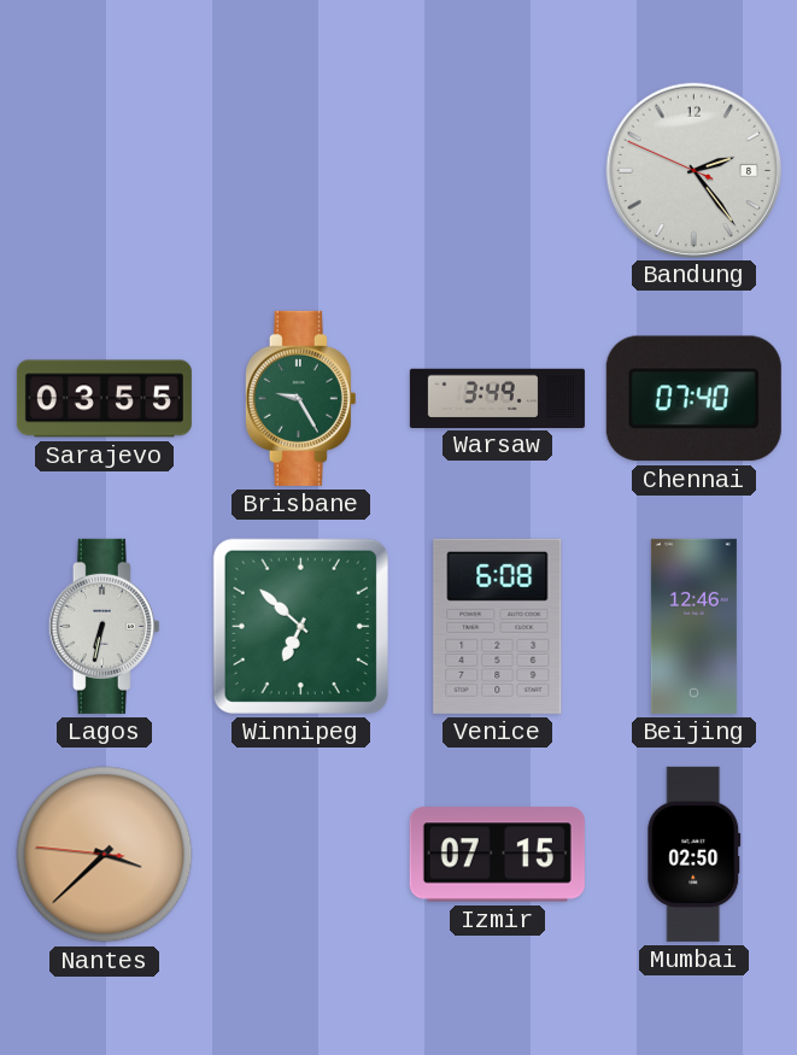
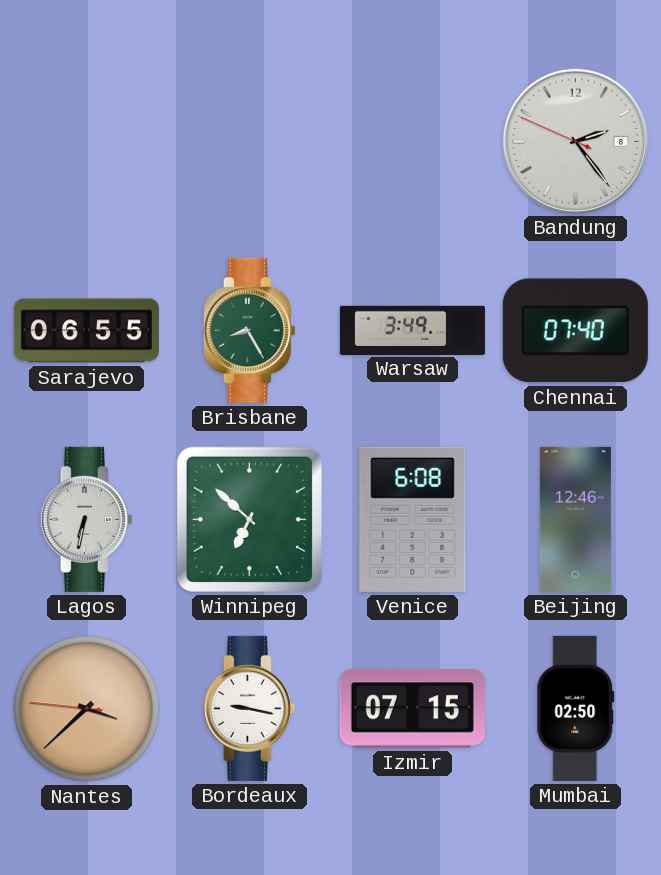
Sarajevo: 03:55 -> 06:55 (86, 331)
Brisbane: 9:25 -> 8:25 (249, 330)
Bordeaux: none -> 9:17 (249, 708)
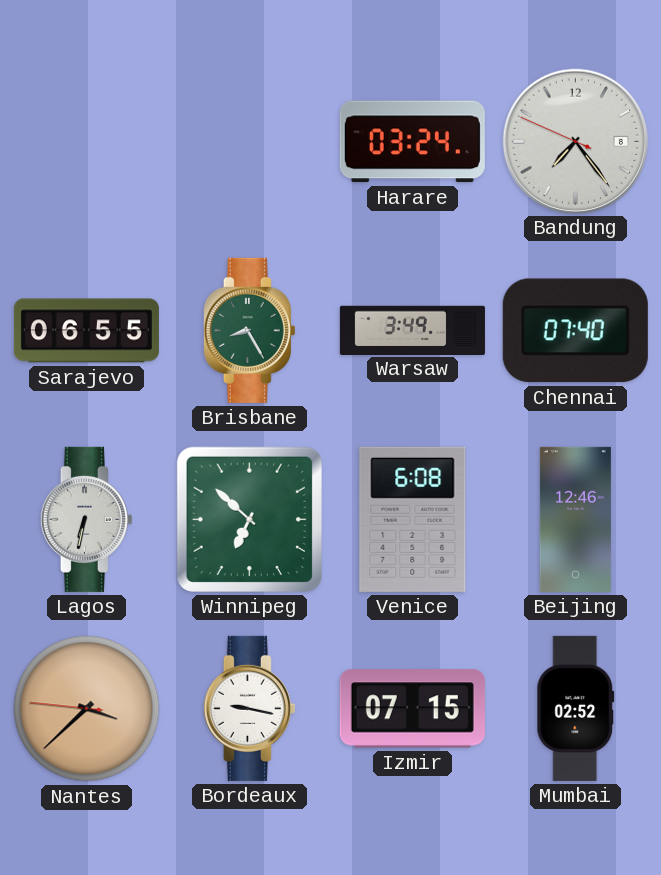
Harare: none -> 03:24 (412, 142)
Bandung: 2:23 -> 7:23 (575, 141)
Mumbai: 02:50 -> 02:52 (576, 708)
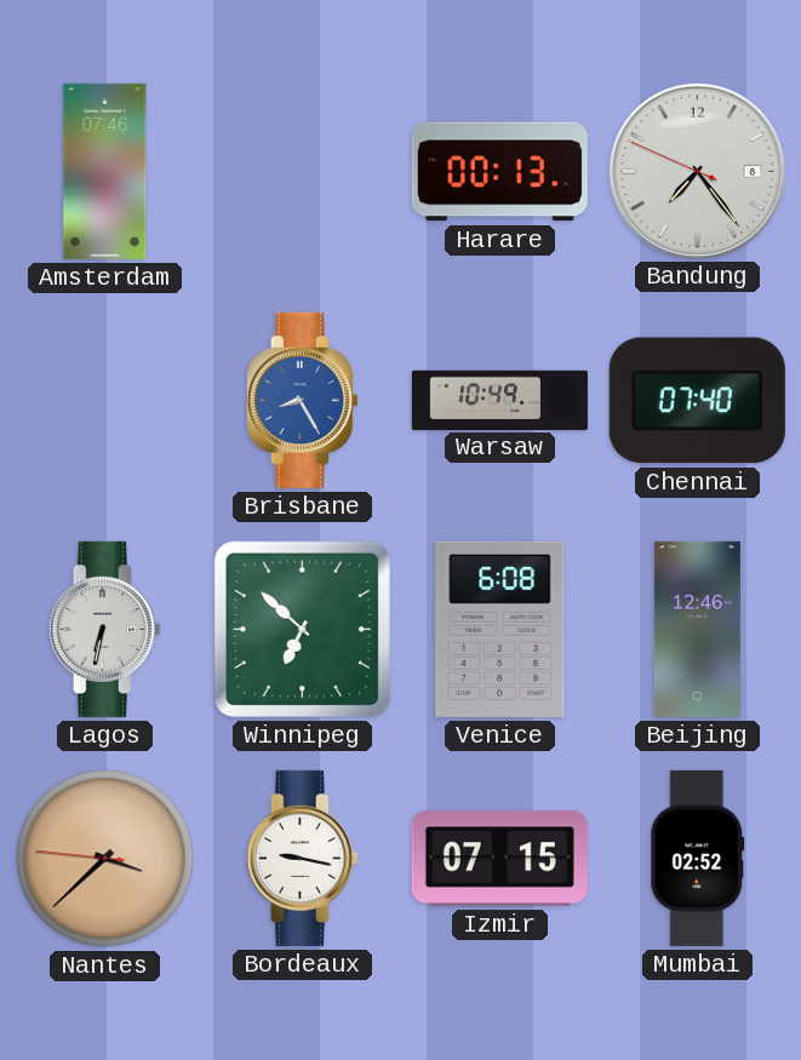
Amsterdam: none -> 07:46 (105, 171)
Harare: 03:24 -> 00:13 (499, 172)
Sarajevo: 06:55 -> none (86, 331)
Brisbane dial: green -> blue (302, 400)
Warsaw: 3:49 -> 10:49 (499, 400)
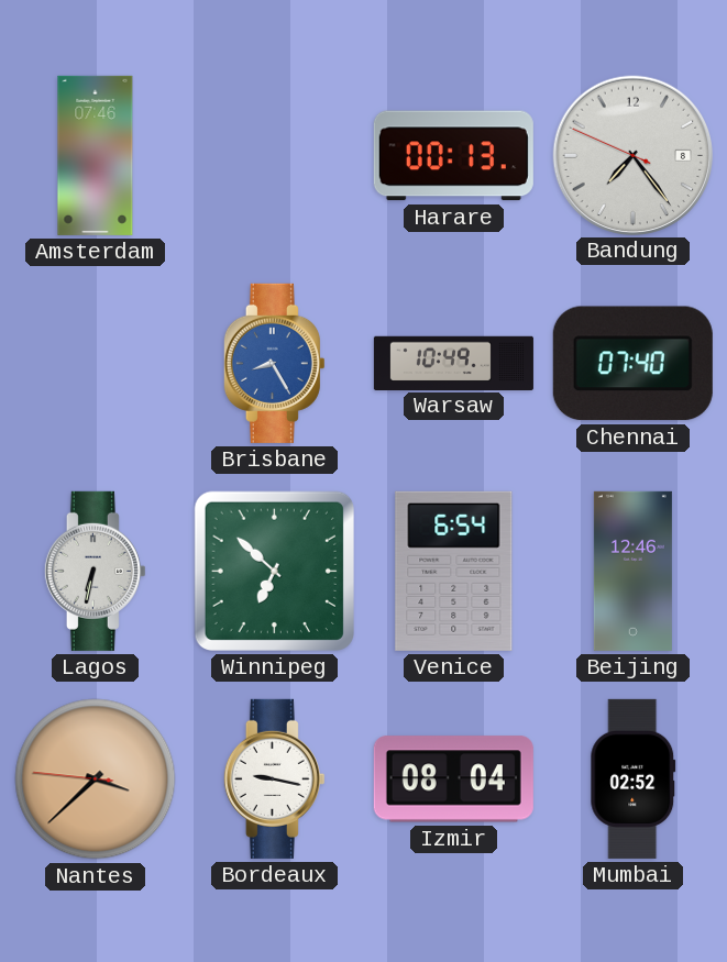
Venice: 6:08 -> 6:54 (454, 571)
Izmir: 07:15 -> 08:04 (453, 779)
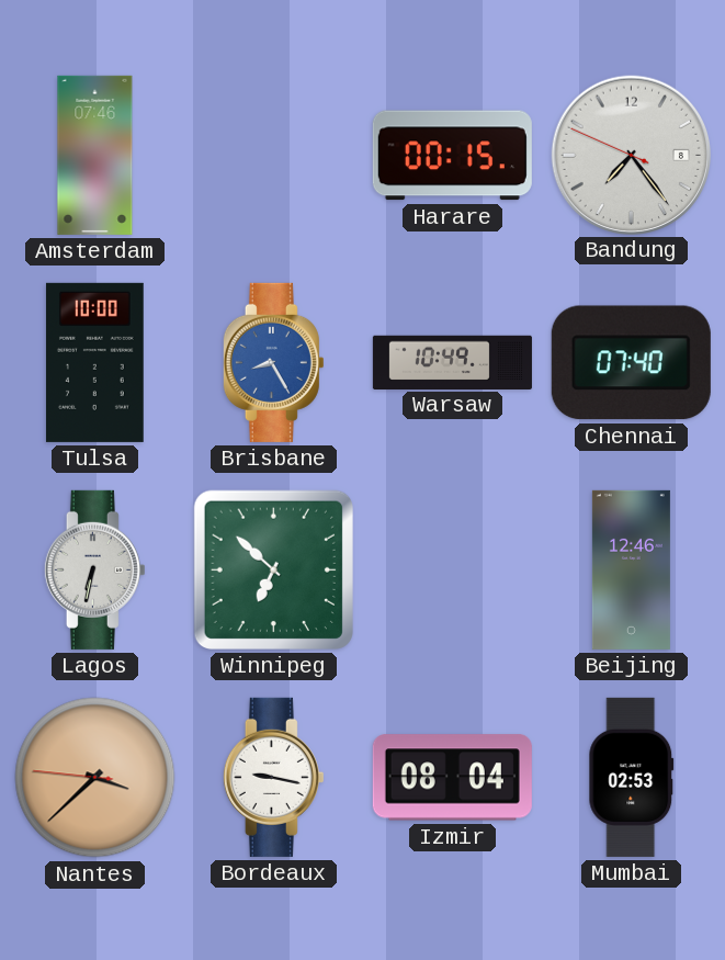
Harare: 00:13 -> 00:15 (452, 156)
Tulsa: none -> 10:00 (94, 362)
Venice: 6:54 -> none (454, 571)
Mumbai: 02:52 -> 02:53 (632, 777)
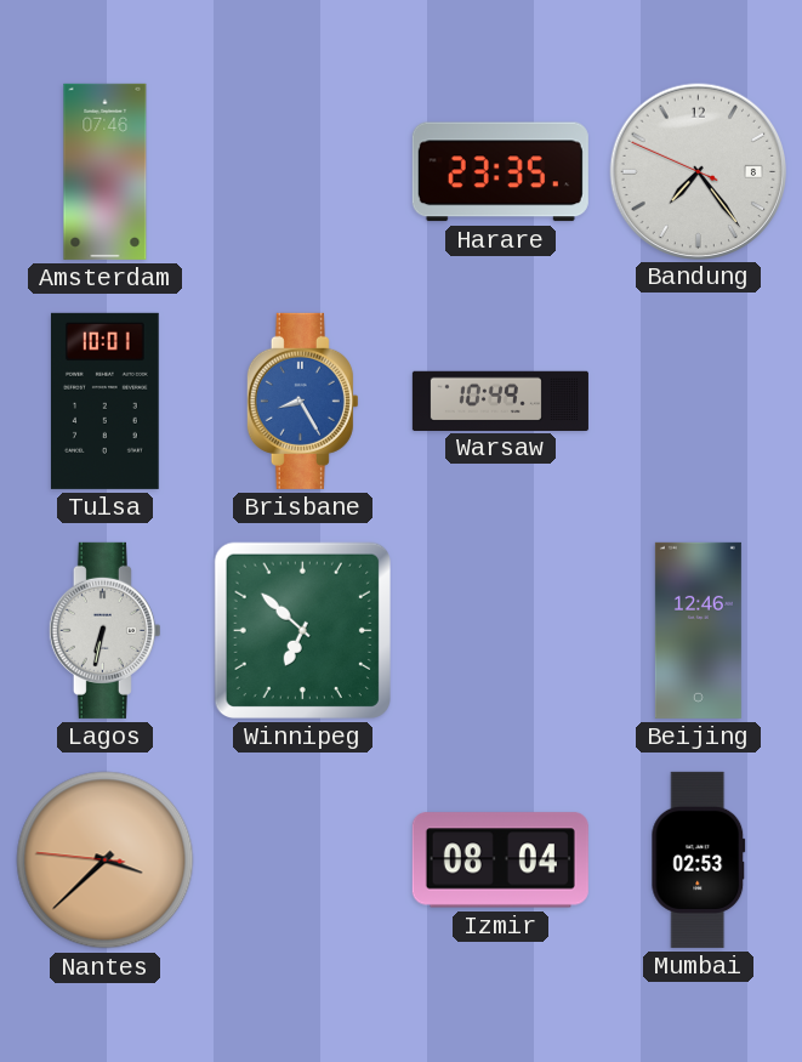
Harare: 00:15 -> 23:35 (500, 172)
Tulsa: 10:00 -> 10:01 (104, 401)
Chennai: 07:40 -> none (631, 363)
Bordeaux: 9:17 -> none (273, 777)
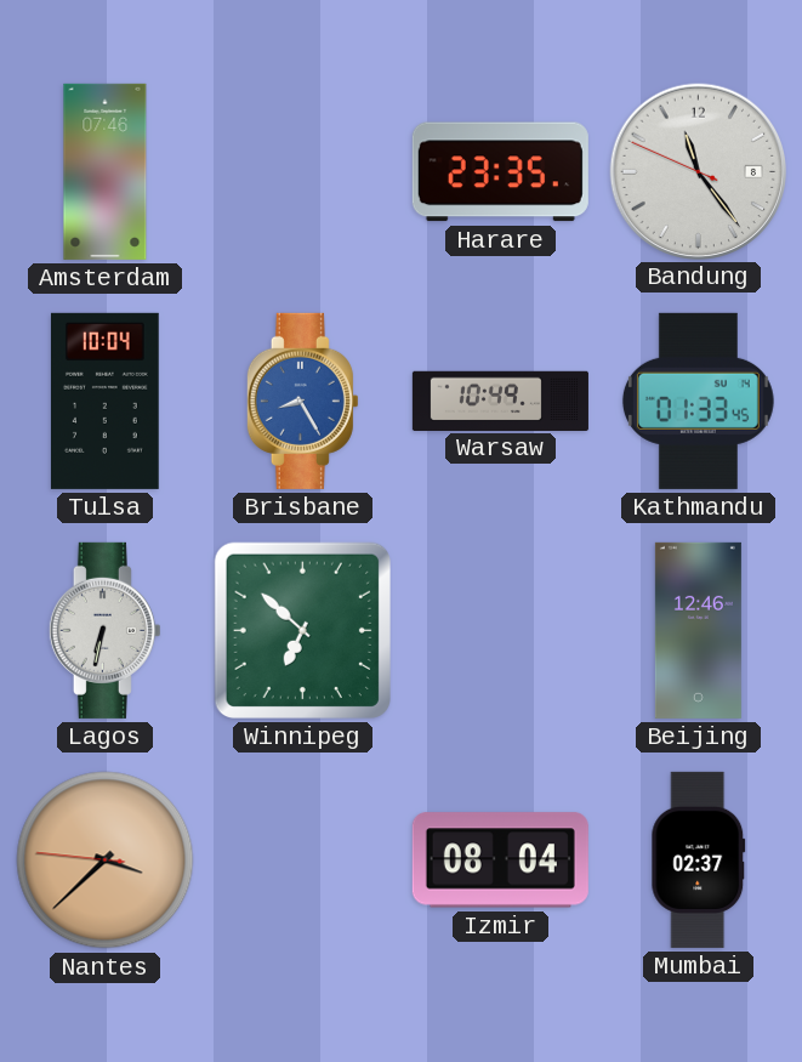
Bandung: 7:23 -> 11:23 (698, 171)
Tulsa: 10:01 -> 10:04 (104, 401)
Kathmandu: none -> 01:33 (698, 401)
Mumbai: 02:53 -> 02:37 (699, 859)
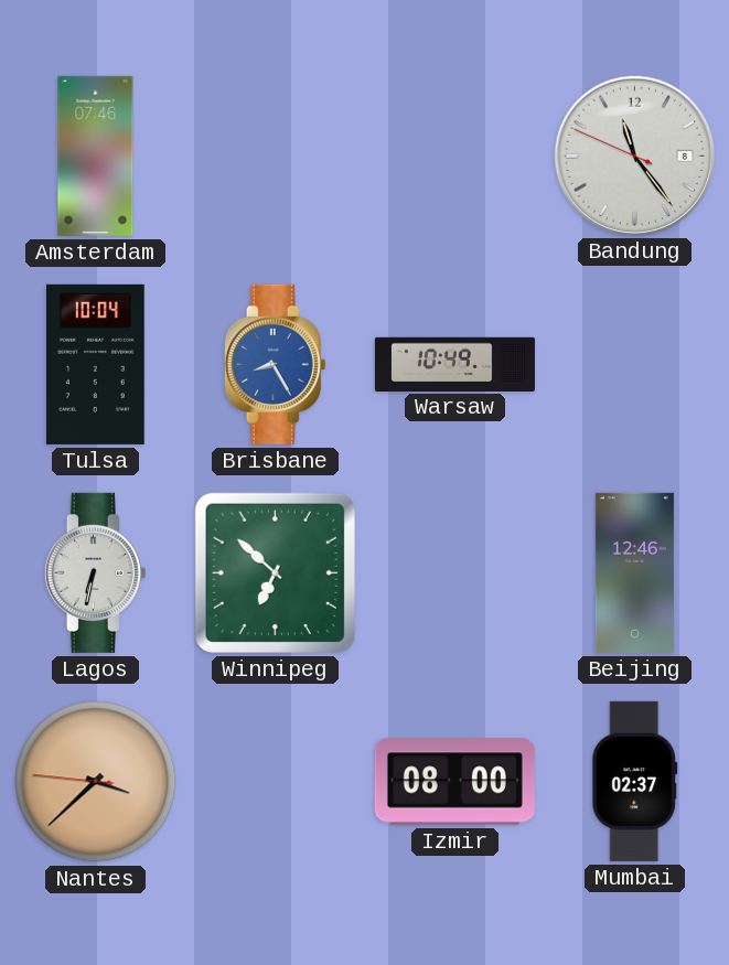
Harare: 23:35 -> none (500, 172)
Kathmandu: 01:33 -> none (698, 401)
Izmir: 08:04 -> 08:00 (454, 782)
